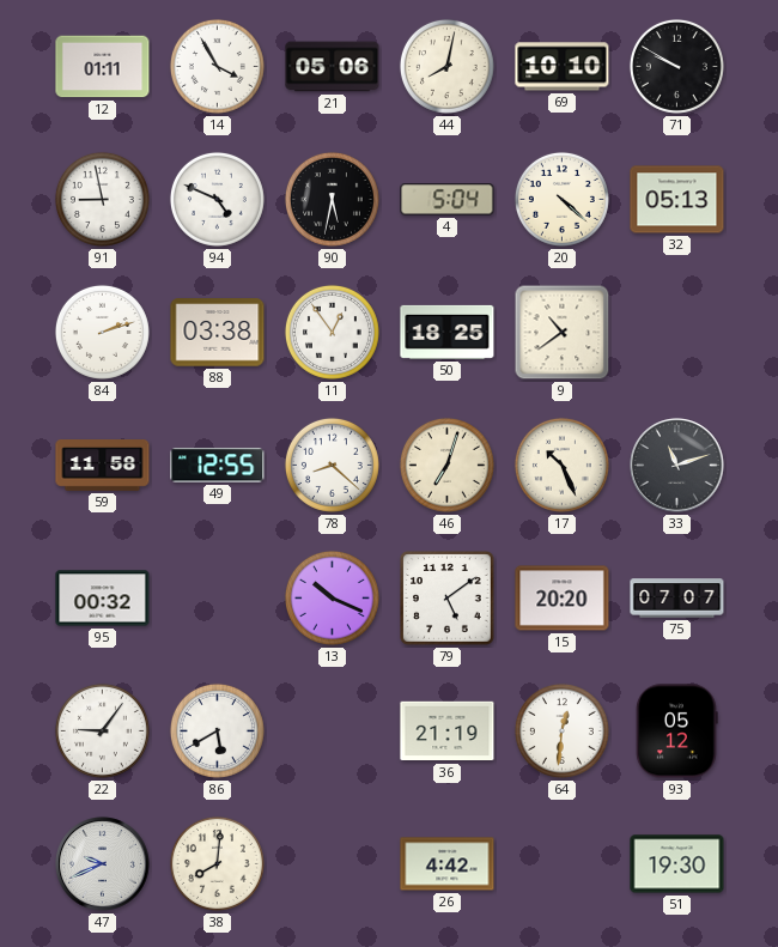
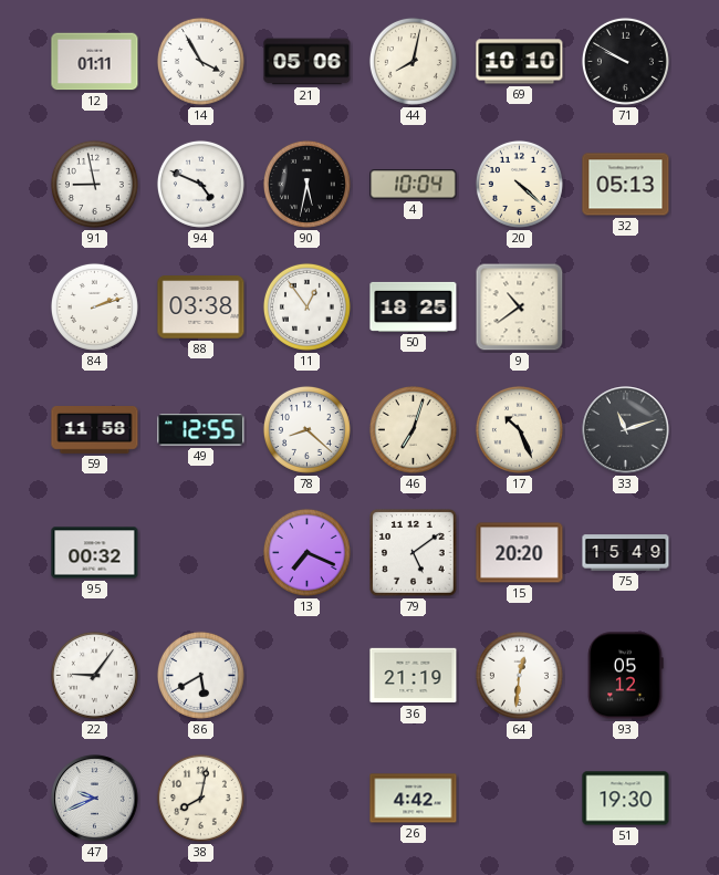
4: 5:04 -> 10:04 (414, 185)
13: 10:19 -> 7:19 (306, 552)
75: 07:07 -> 15:49 (626, 553)
38: 8:01 -> 8:02 (200, 798)
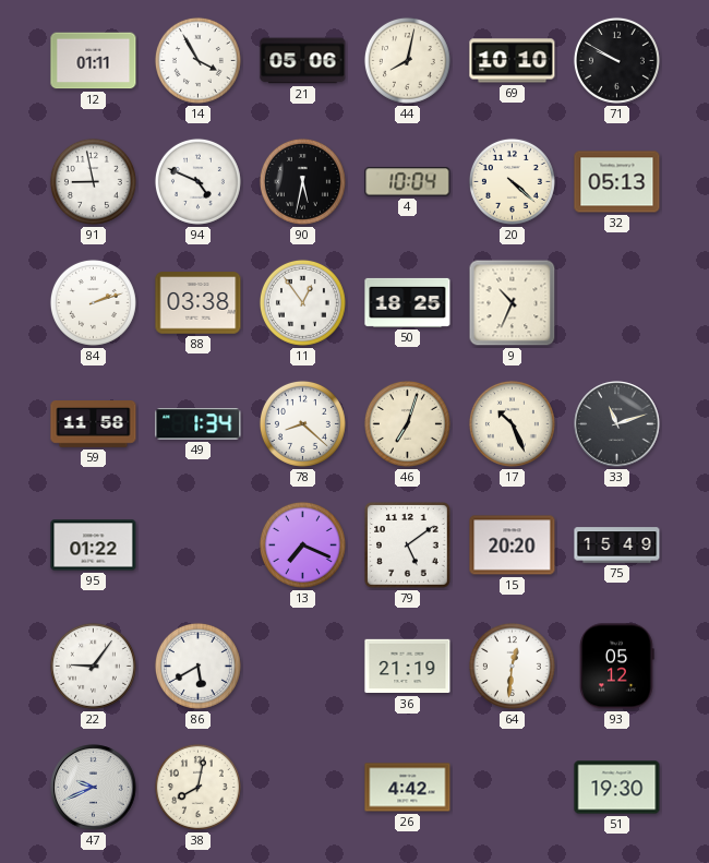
9: 10:39 -> 10:34 (513, 303)
49: 12:55 -> 1:34 (199, 424)
95: 00:32 -> 01:22 (94, 546)
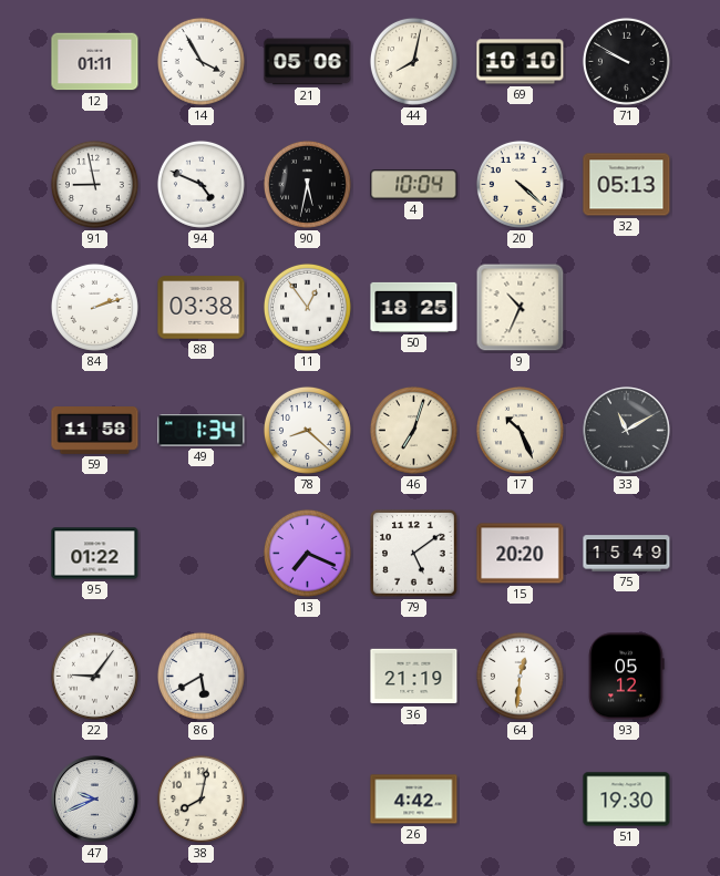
33: 11:12 -> 11:10 (627, 431)
